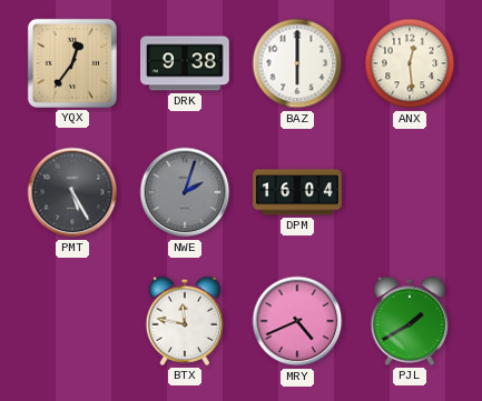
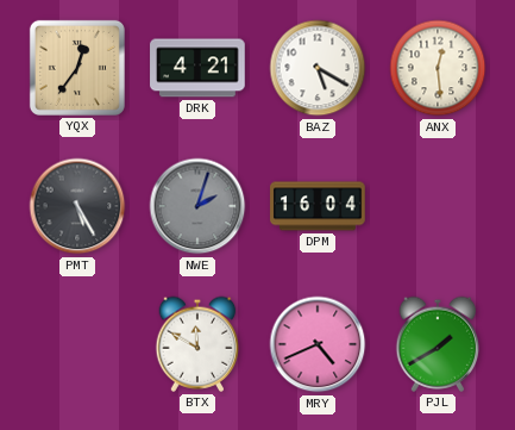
DRK: 9:38 -> 4:21 (197, 68)
BAZ: 6:00 -> 5:20 (318, 68)
BTX: 11:47 -> 11:50 (197, 344)
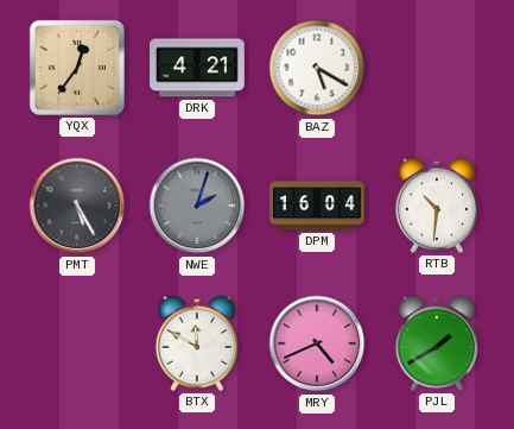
ANX: 12:29 -> none (438, 68)
RTB: none -> 10:31 (437, 206)
